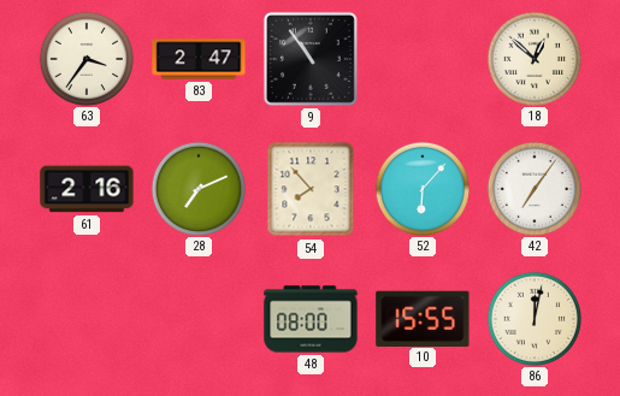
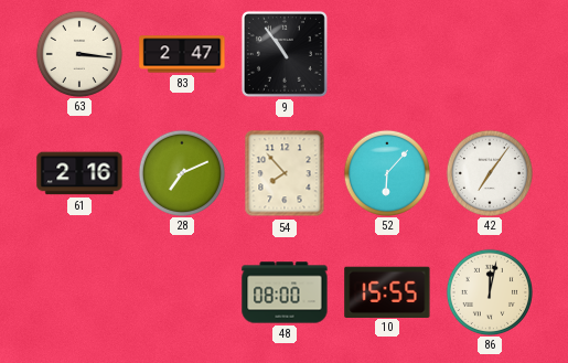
63: 3:36 -> 3:16 (78, 53)
18: 12:52 -> none (533, 58)
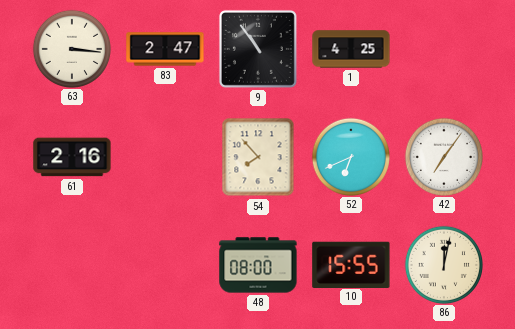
1: none -> 4:25 (351, 49)
28: 7:11 -> none (181, 172)
52: 6:07 -> 6:41 (350, 156)
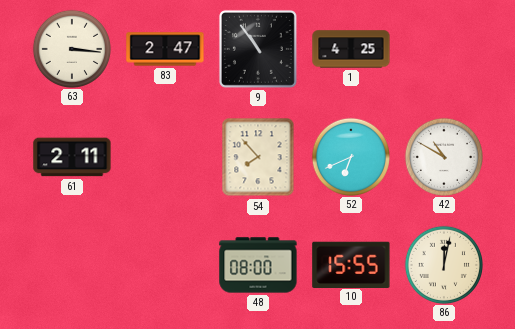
61: 2:16 -> 2:11 (72, 157)
42: 7:06 -> 10:50 (443, 156)
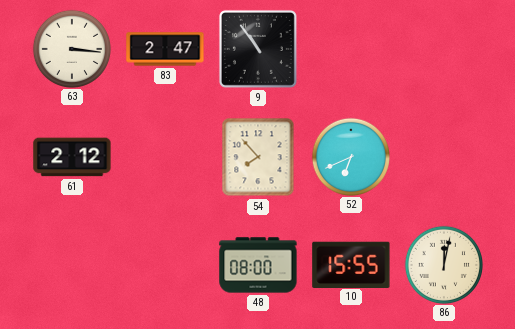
1: 4:25 -> none (351, 49)
61: 2:11 -> 2:12 (72, 157)
42: 10:50 -> none (443, 156)
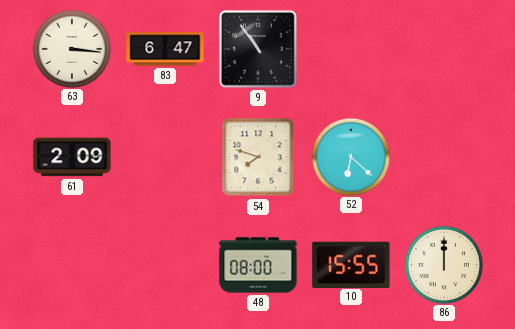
83: 2:47 -> 6:47 (165, 49)
61: 2:12 -> 2:09 (72, 157)
54: 7:53 -> 7:48 (258, 157)
52: 6:41 -> 6:22 (350, 156)
86: 12:02 -> 12:00 (443, 264)
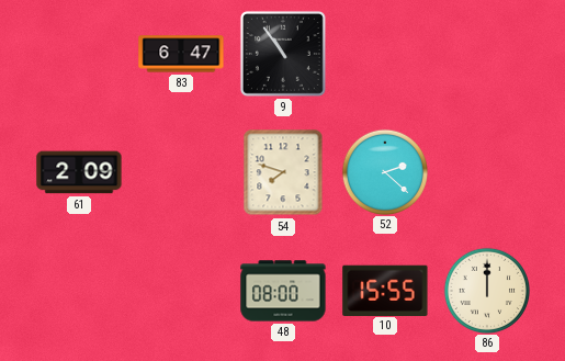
63: 3:16 -> none (71, 48)
52: 6:22 -> 2:22 (384, 171)
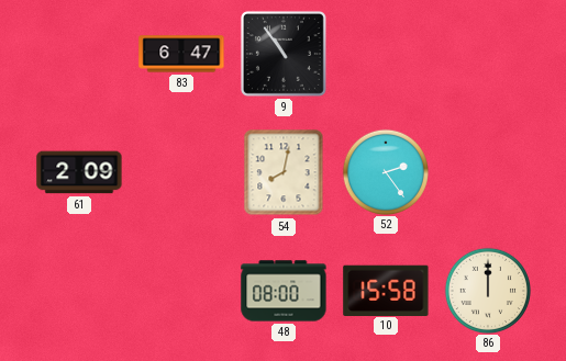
54: 7:48 -> 8:02 (284, 172)
52: 2:22 -> 2:24 (385, 171)
10: 15:55 -> 15:58 (386, 290)
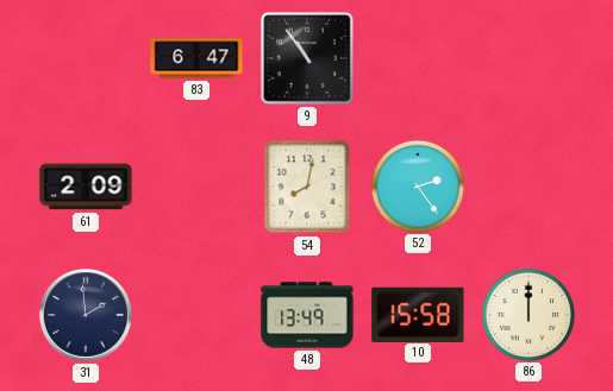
31: none -> 1:59 (86, 315)
48: 08:00 -> 13:49 (307, 315)
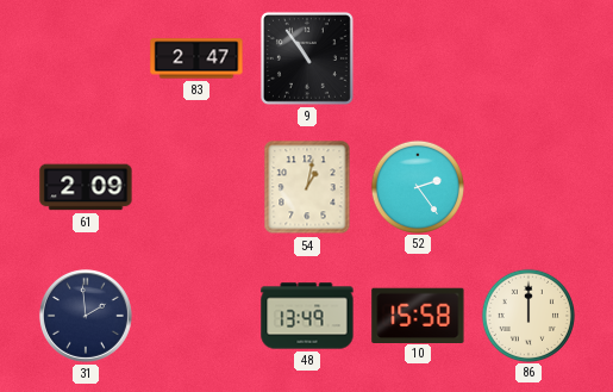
83: 6:47 -> 2:47 (196, 58)
54: 8:02 -> 1:02 (307, 187)
